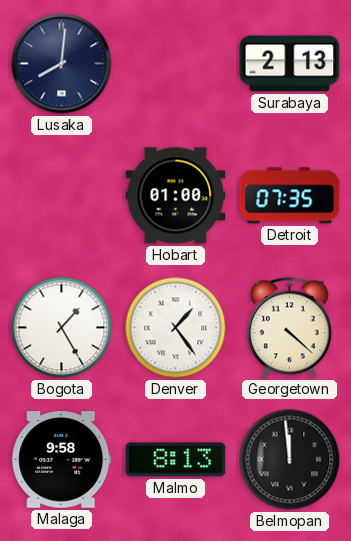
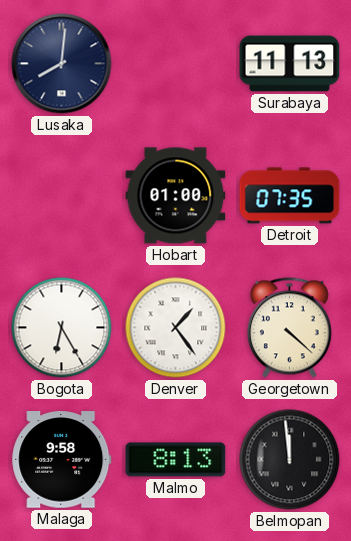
Surabaya: 2:13 -> 11:13 (290, 64)
Bogota: 1:25 -> 6:25 (62, 328)
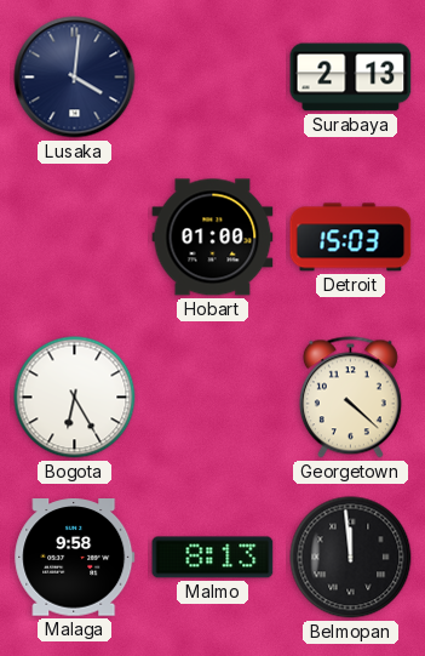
Lusaka: 8:01 -> 4:01 (75, 78)
Surabaya: 11:13 -> 2:13 (351, 78)
Detroit: 07:35 -> 15:03 (351, 238)
Denver: 1:24 -> none (176, 328)
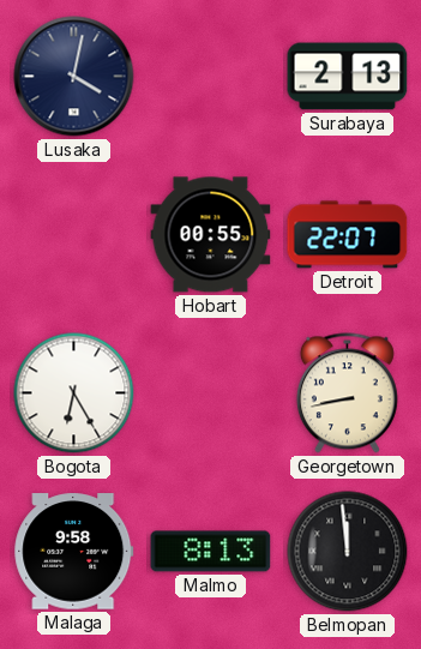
Lusaka: 4:01 -> 4:02 (74, 77)
Hobart: 01:00 -> 00:55 (211, 235)
Detroit: 15:03 -> 22:07 (348, 235)
Georgetown: 4:22 -> 8:43 (347, 393)
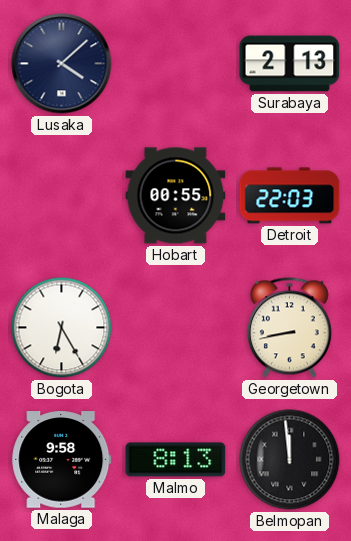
Lusaka: 4:02 -> 4:08 (62, 64)
Detroit: 22:07 -> 22:03 (290, 196)
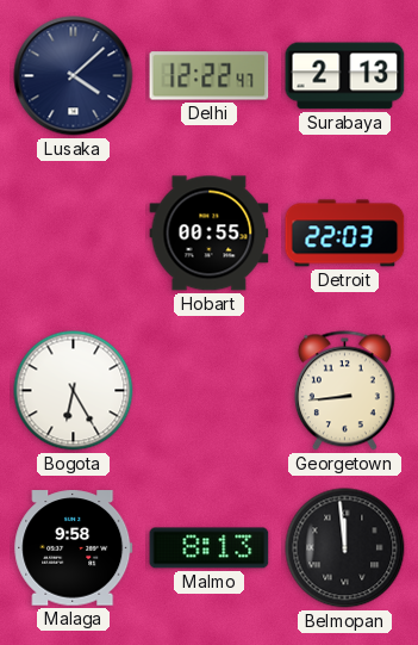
Delhi: none -> 12:22 (210, 76)
Georgetown: 8:43 -> 8:44 (344, 391)
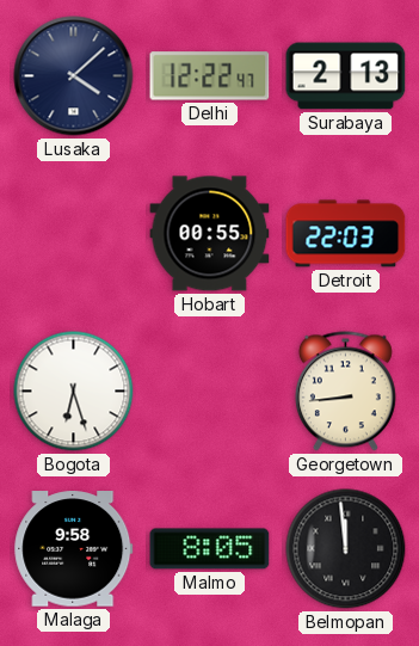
Bogota: 6:25 -> 6:27 (74, 392)
Malmo: 8:13 -> 8:05 (210, 549)
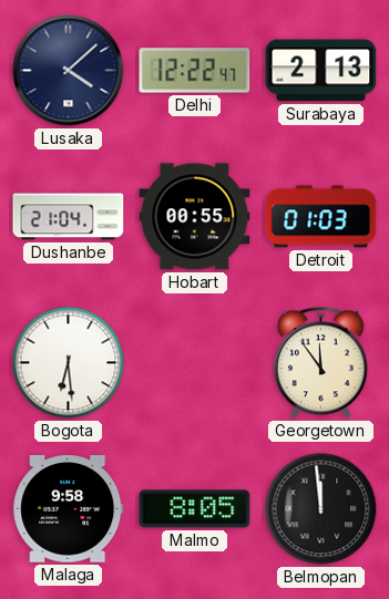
Dushanbe: none -> 21:04 (69, 217)
Detroit: 22:03 -> 01:03 (321, 217)
Bogota: 6:27 -> 6:29 (69, 363)
Georgetown: 8:44 -> 11:54 (320, 363)
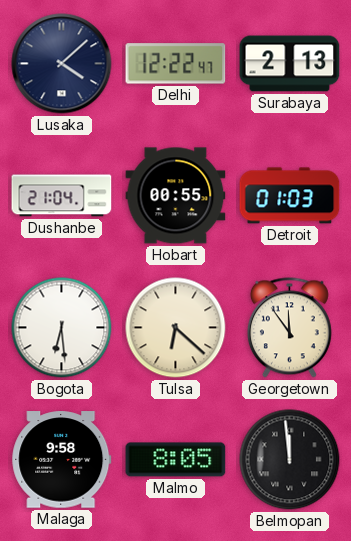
Tulsa: none -> 6:22 (176, 328)
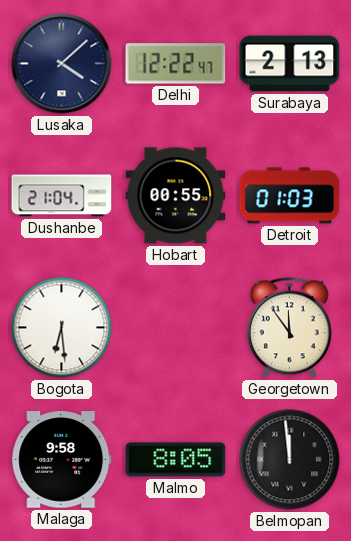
Tulsa: 6:22 -> none (176, 328)
